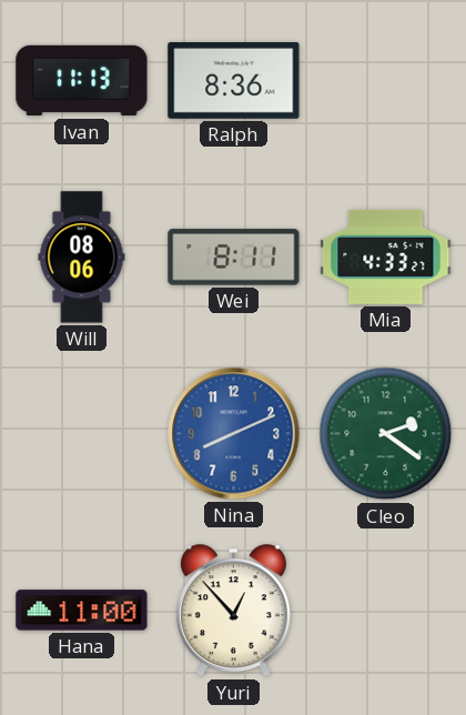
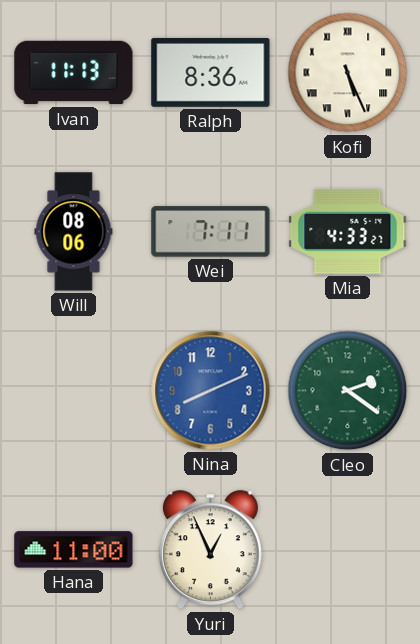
Kofi: none -> 5:26 (348, 73)
Wei: 8:11 -> 7:11 (211, 232)
Yuri: 12:53 -> 12:56 (210, 550)
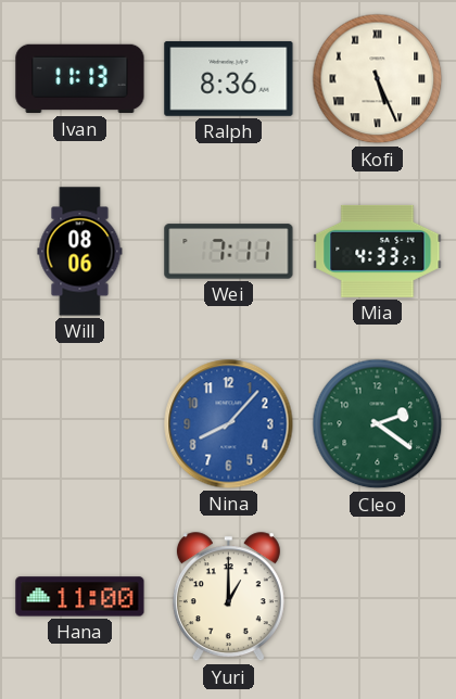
Nina: 8:11 -> 8:07 (229, 424)
Yuri: 12:56 -> 1:00 (228, 597)
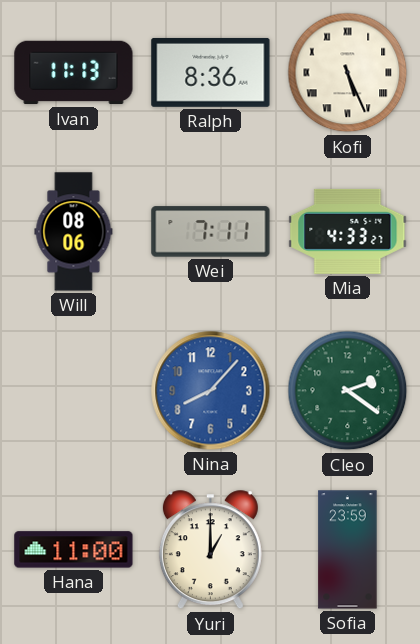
Sofia: none -> 23:59 (348, 550)
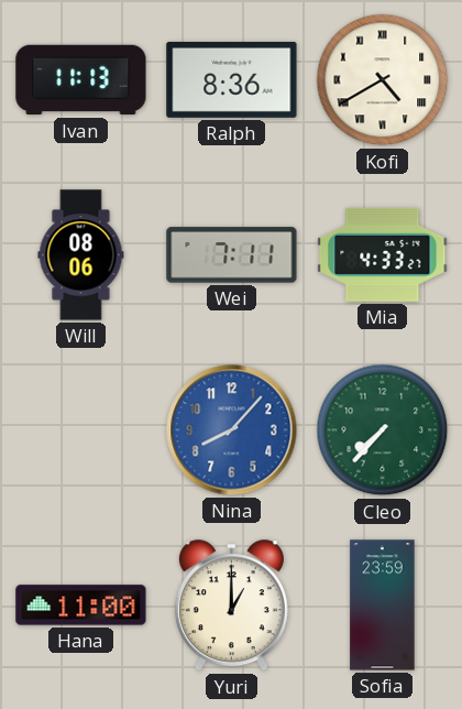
Kofi: 5:26 -> 4:40 (383, 80)
Cleo: 2:21 -> 7:37 (383, 430)
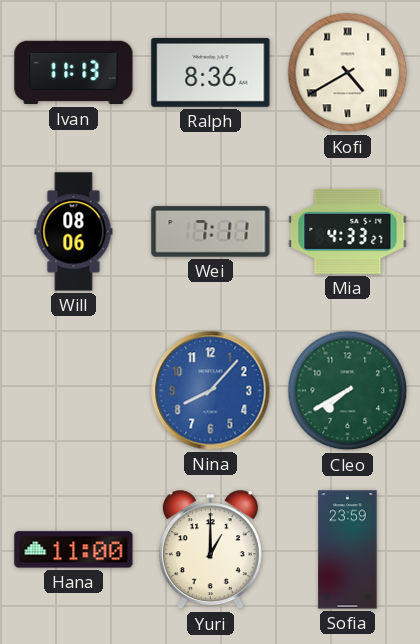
Cleo: 7:37 -> 7:40 (348, 391)
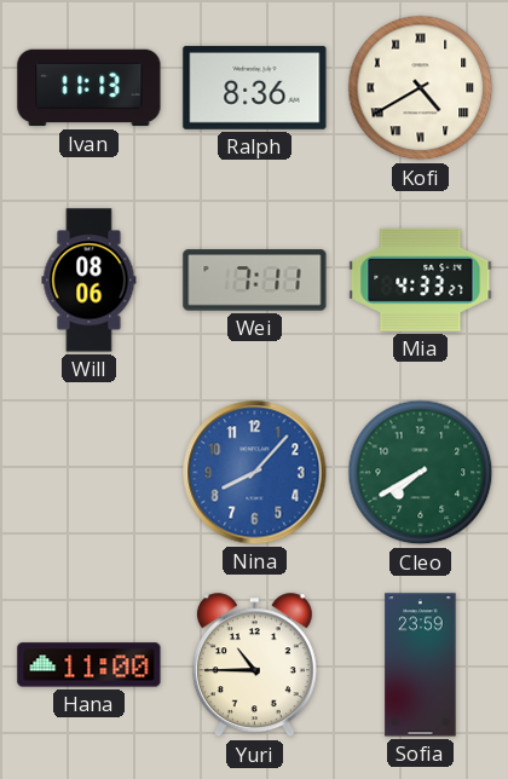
Yuri: 1:00 -> 10:45 (254, 665)
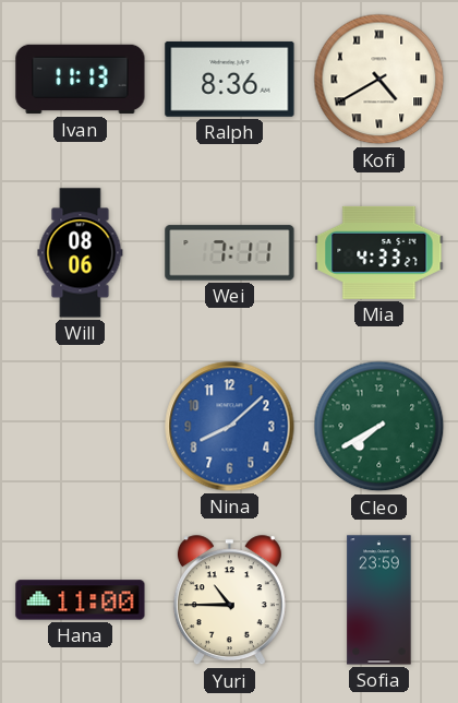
Nina: 8:07 -> 8:08 (230, 427)
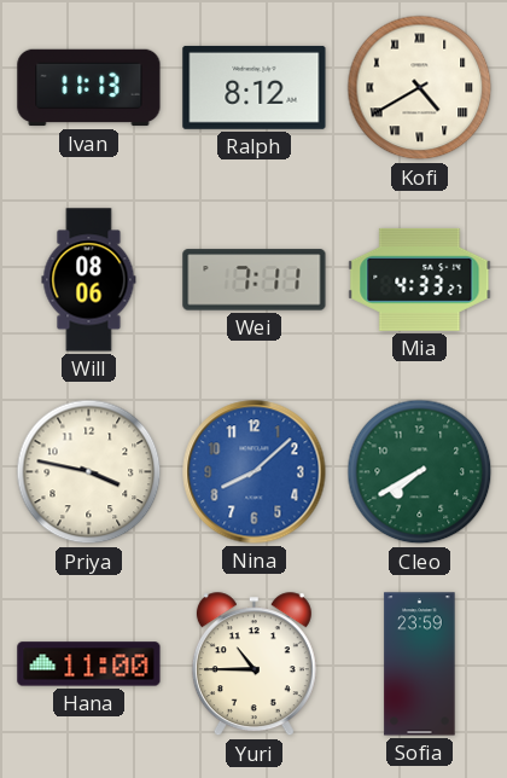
Ralph: 8:36 -> 8:12 (255, 87)
Priya: none -> 3:47 (89, 472)
